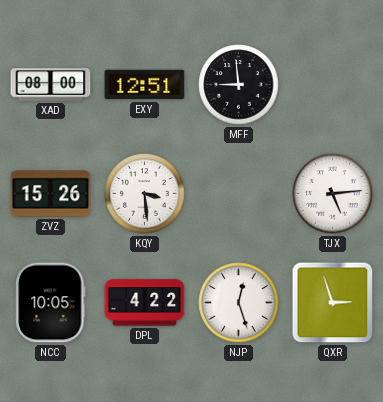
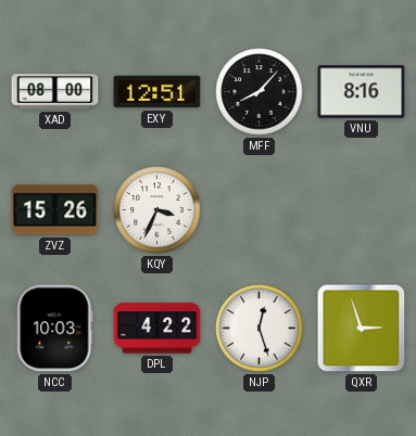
MFF: 8:59 -> 8:07 (260, 92)
VNU: none -> 8:16 (362, 92)
KQY: 3:29 -> 3:34 (157, 210)
TJX: 5:14 -> none (333, 194)
NCC: 10:05 -> 10:03 (55, 329)
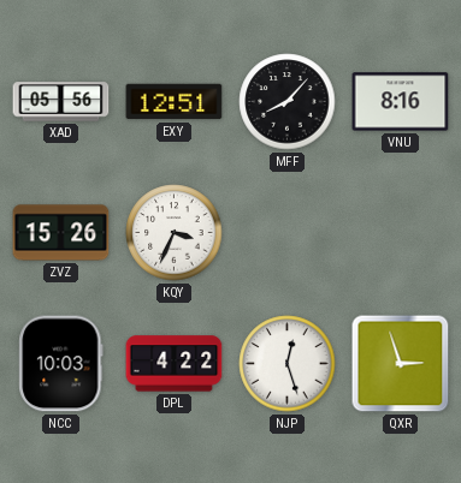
XAD: 08:00 -> 05:56 (61, 102)
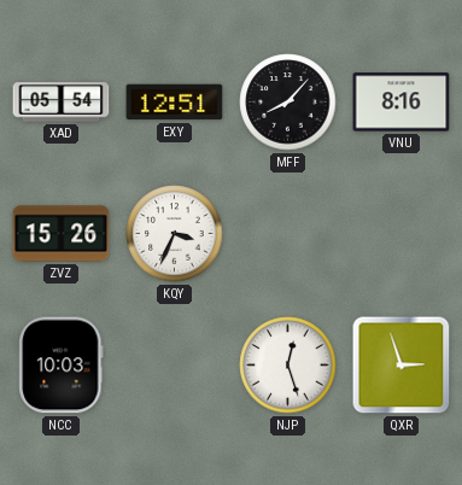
XAD: 05:56 -> 05:54 (62, 103)
DPL: 4:22 -> none (175, 364)
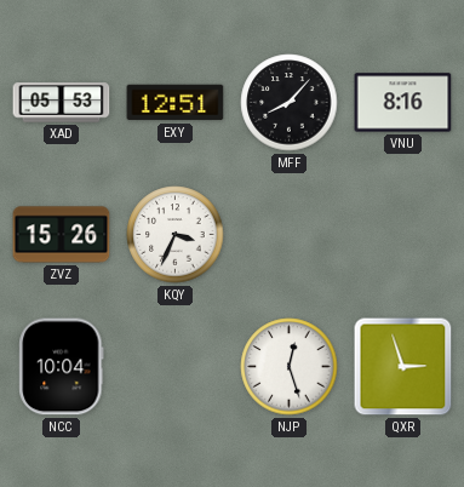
XAD: 05:54 -> 05:53 (62, 103)
NCC: 10:03 -> 10:04 (62, 367)
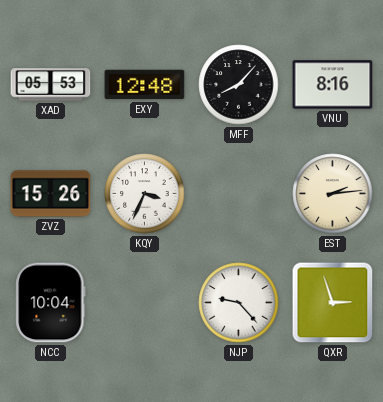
EXY: 12:51 -> 12:48 (145, 85)
EST: none -> 2:14 (333, 194)
NJP: 12:27 -> 9:23 (239, 303)
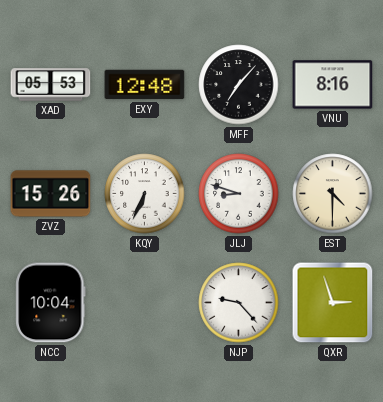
MFF: 8:07 -> 7:07 (239, 85)
KQY: 3:34 -> 6:34 (145, 194)
JLJ: none -> 8:48 (239, 194)
EST: 2:14 -> 4:30 (333, 194)
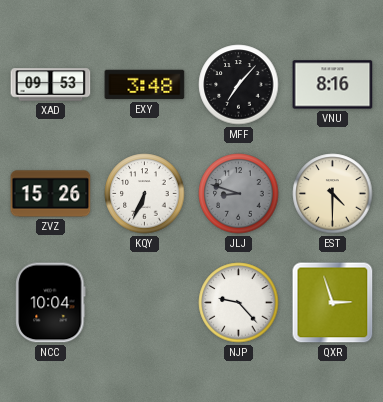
XAD: 05:53 -> 09:53 (51, 85)
EXY: 12:48 -> 3:48 (145, 85)
JLJ dial: white -> grey (239, 194)
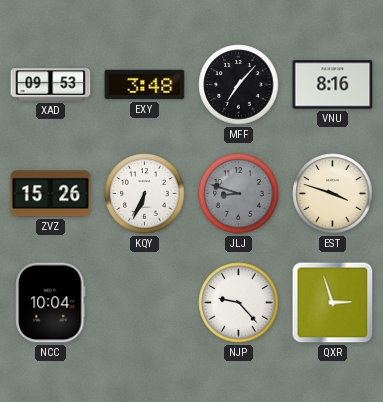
EST: 4:30 -> 3:48 (333, 194)
